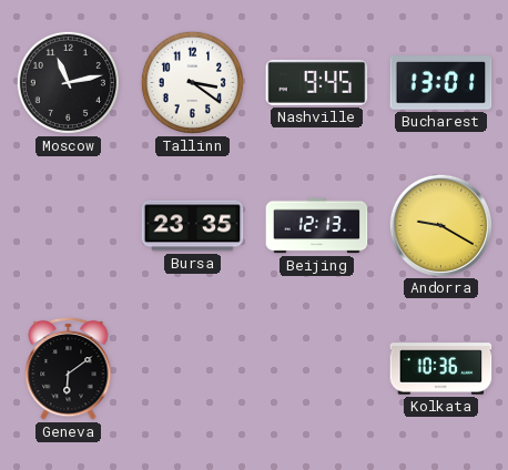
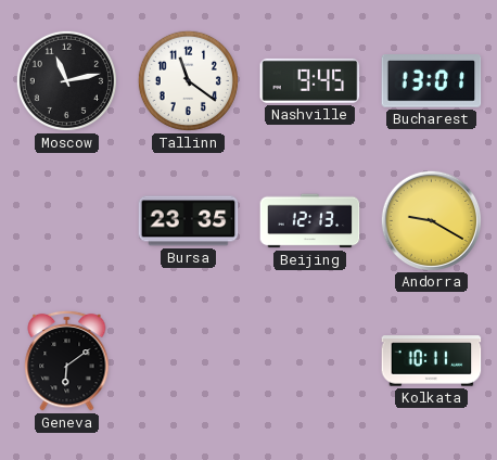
Tallinn: 3:21 -> 11:21 (188, 80)
Kolkata: 10:36 -> 10:11 (432, 361)
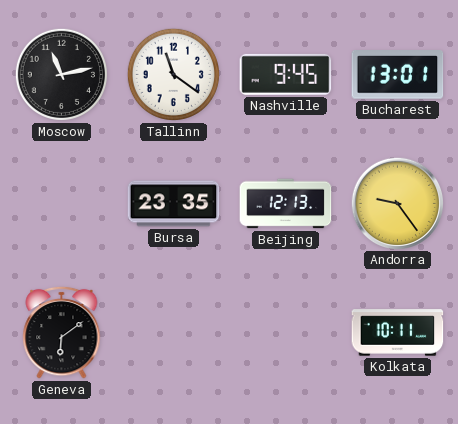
Andorra: 9:20 -> 9:24 (397, 203)
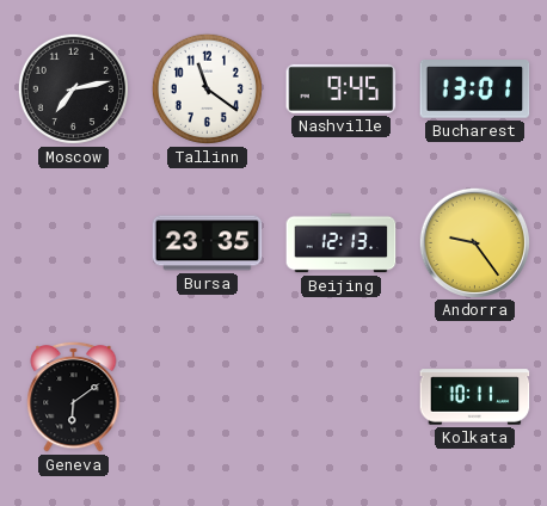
Moscow: 11:13 -> 7:13 (73, 88)
